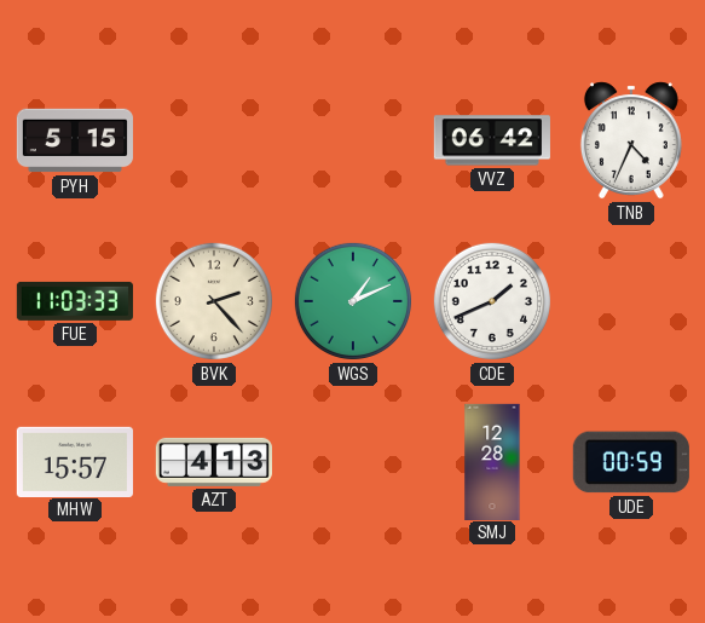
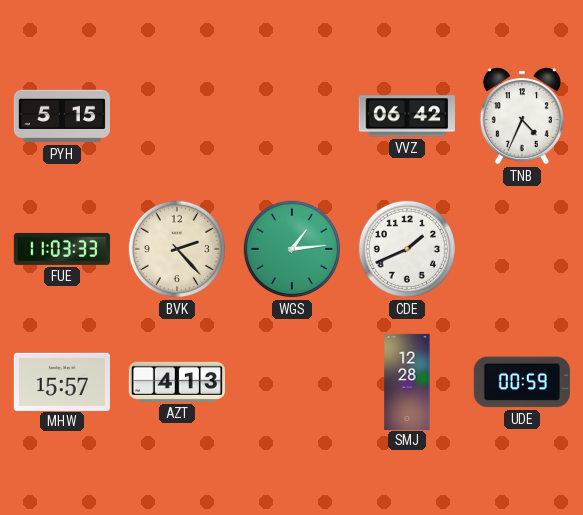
WGS: 1:11 -> 1:14 (292, 249)
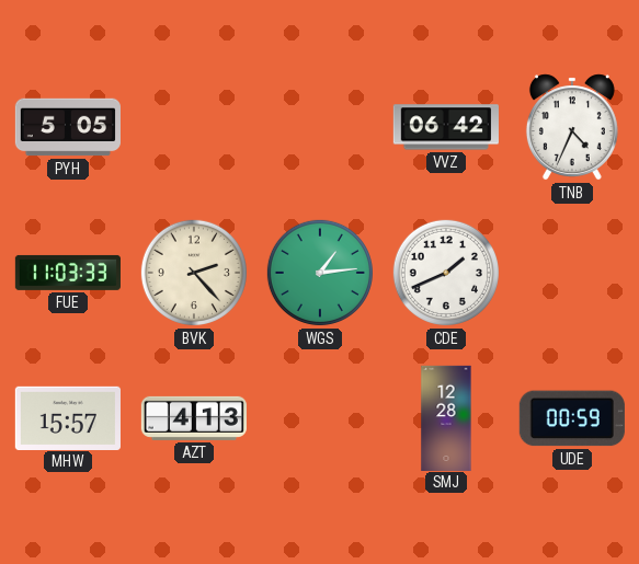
PYH: 5:15 -> 5:05 (68, 127)
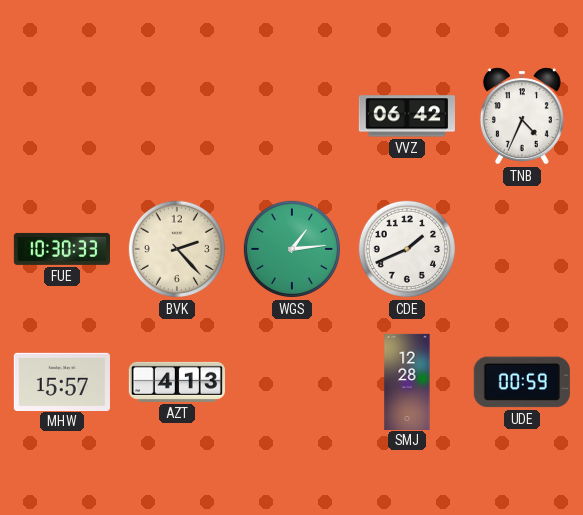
PYH: 5:05 -> none (68, 127)
FUE: 11:03 -> 10:30 (62, 249)
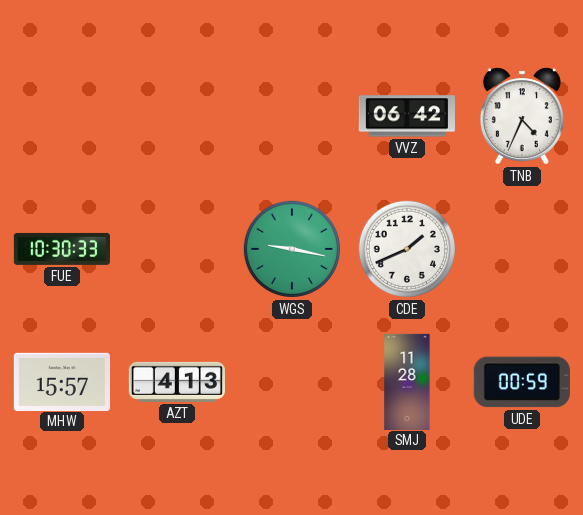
BVK: 2:23 -> none (177, 249)
WGS: 1:14 -> 9:17 (292, 249)
SMJ: 12:28 -> 11:28 (407, 381)
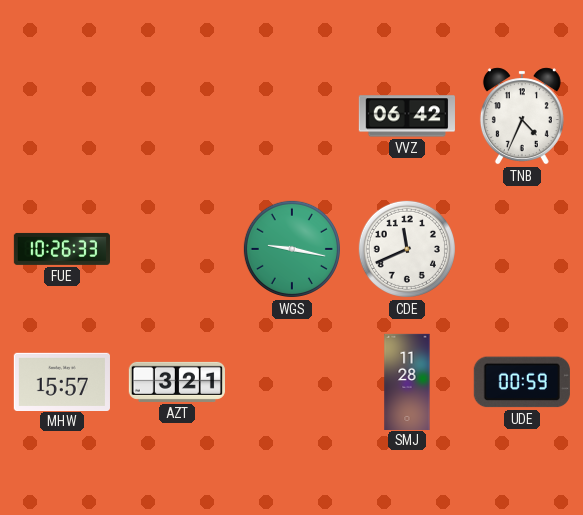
FUE: 10:30 -> 10:26 (62, 249)
CDE: 1:41 -> 11:41 (407, 249)
AZT: 4:13 -> 3:21 (177, 382)
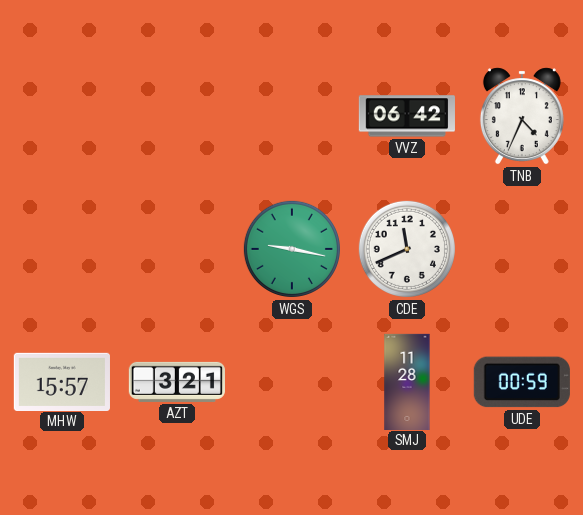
FUE: 10:26 -> none (62, 249)
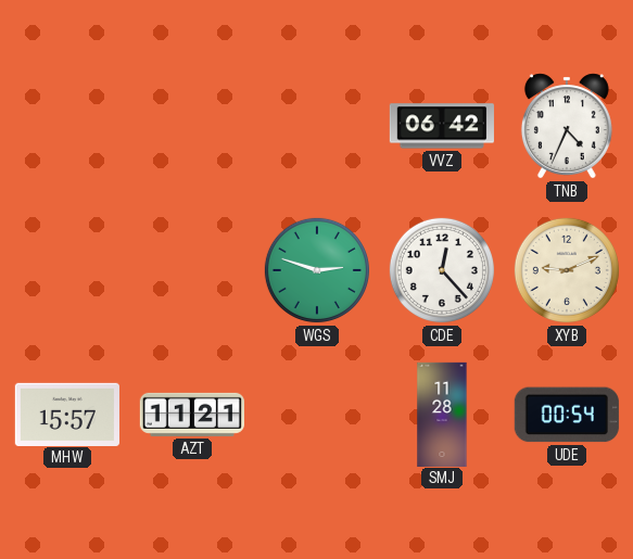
WGS: 9:17 -> 2:48 (317, 270)
CDE: 11:41 -> 12:23 (442, 270)
XYB: none -> 9:11 (567, 270)
AZT: 3:21 -> 11:21 (192, 415)
UDE: 00:59 -> 00:54 (567, 415)
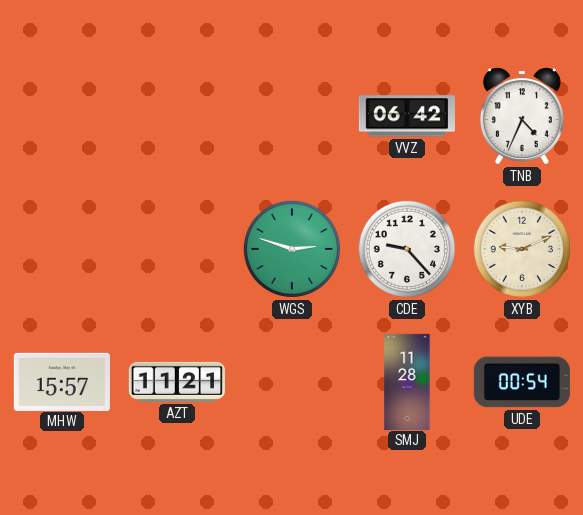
CDE: 12:23 -> 9:23 (407, 249)
